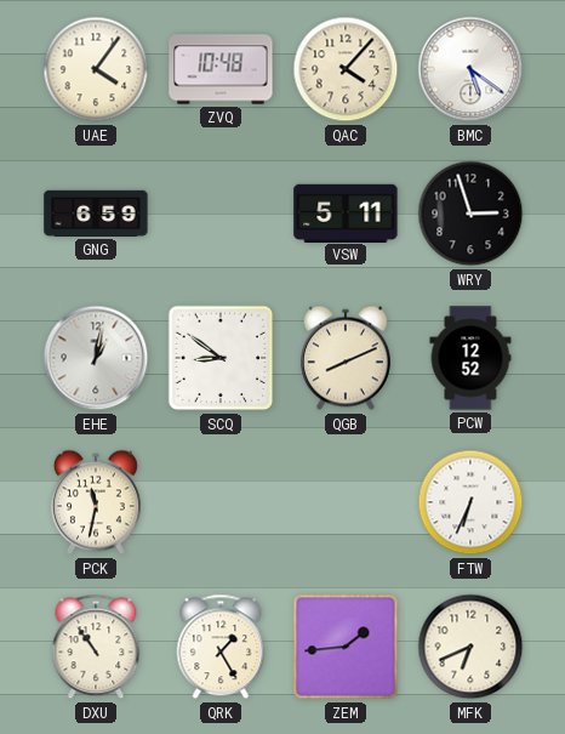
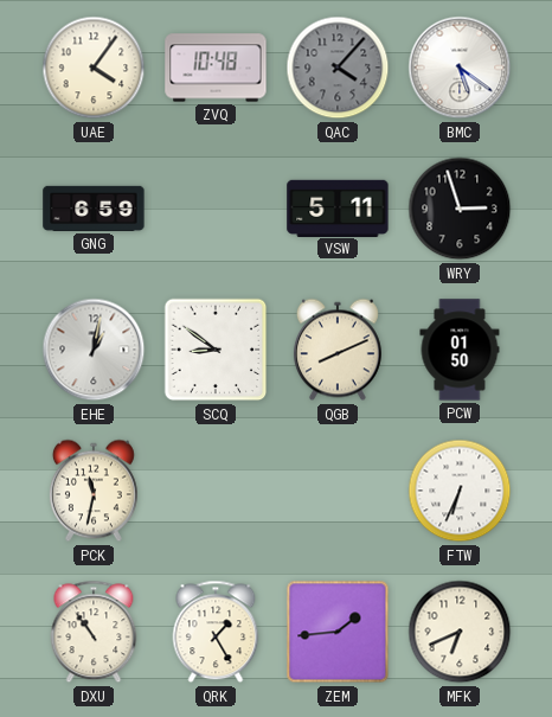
QAC dial: cream -> grey (338, 68)
PCW: 12:52 -> 01:50 (460, 350)
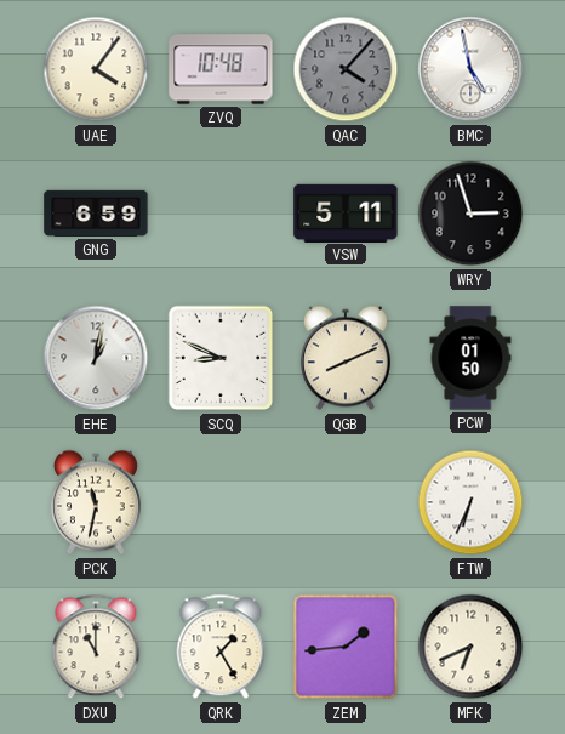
BMC: 5:21 -> 4:58 (470, 69)
SCQ: 8:51 -> 8:49 (221, 358)
DXU: 10:54 -> 11:00 (96, 647)
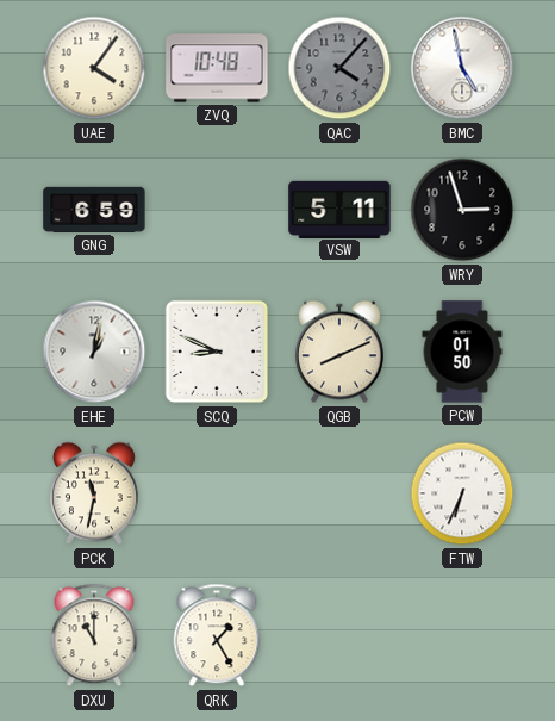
ZEM: 1:44 -> none (346, 647)
MFK: 6:41 -> none (470, 647)
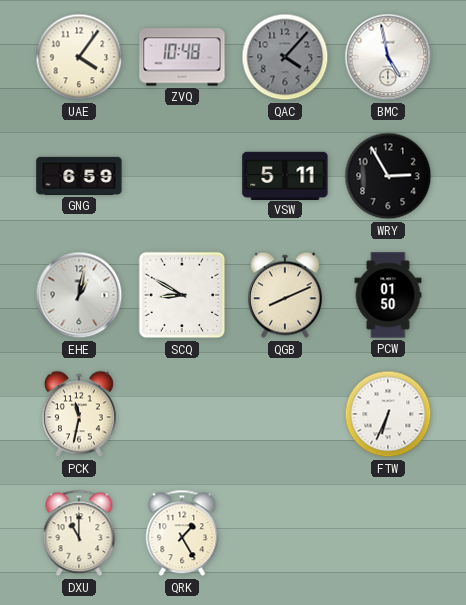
WRY: 2:57 -> 2:55 (388, 176)
SCQ: 8:49 -> 8:50 (182, 295)
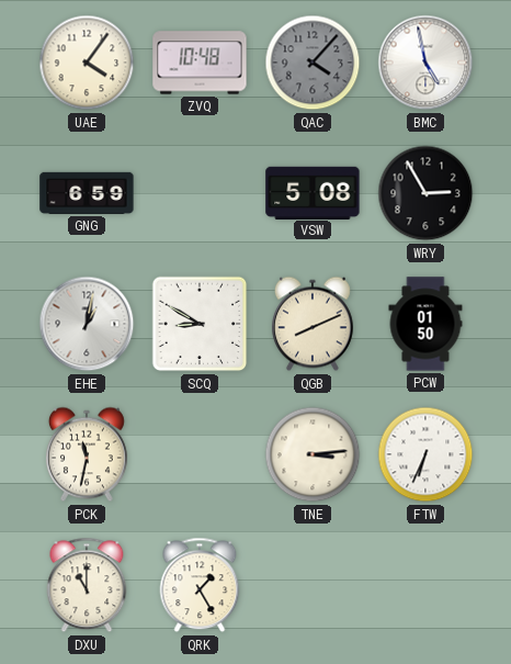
VSW: 5:11 -> 5:08 (313, 192)
TNE: none -> 3:14 (313, 454)
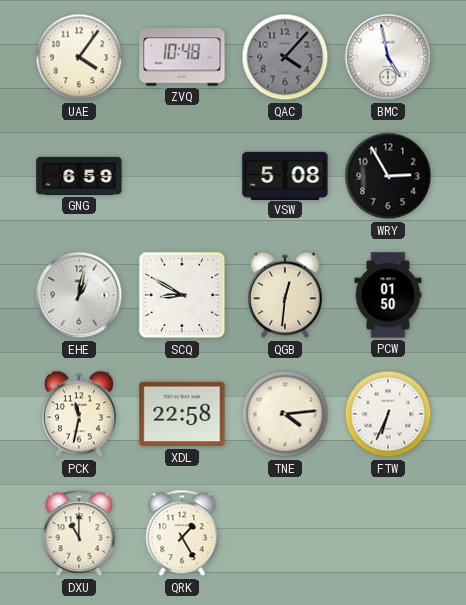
QGB: 8:11 -> 12:31 (285, 295)
XDL: none -> 22:58 (182, 414)
TNE: 3:14 -> 4:14 (285, 414)
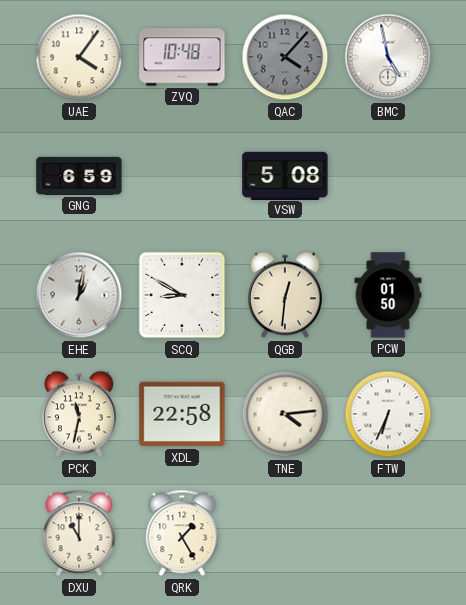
WRY: 2:55 -> none (388, 176)
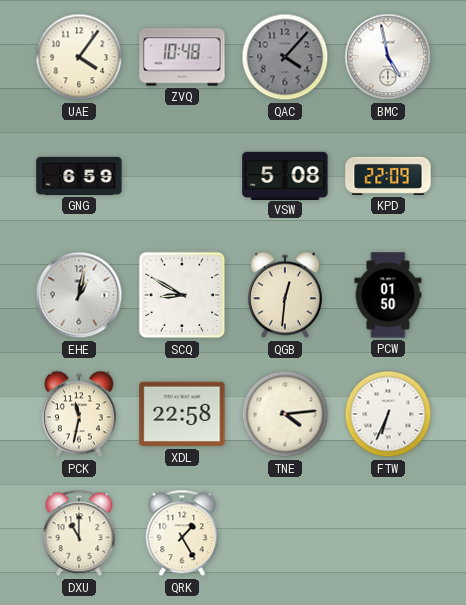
KPD: none -> 22:09 (388, 176)
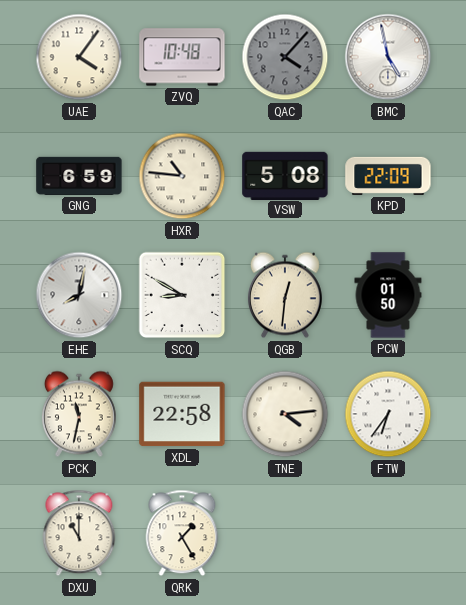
HXR: none -> 10:46 (182, 176)
EHE: 1:02 -> 8:02 (79, 295)
FTW: 6:34 -> 6:36 (388, 414)
